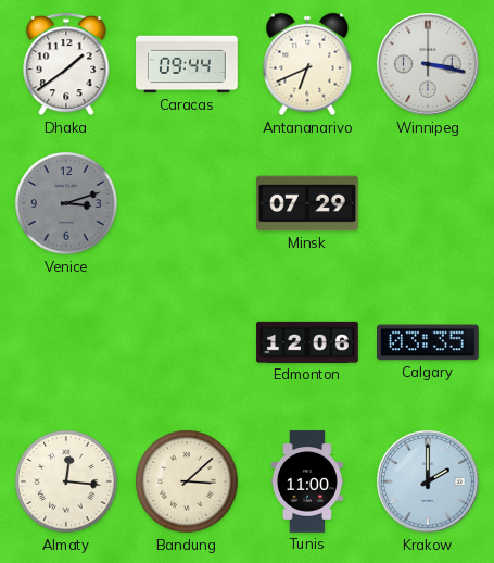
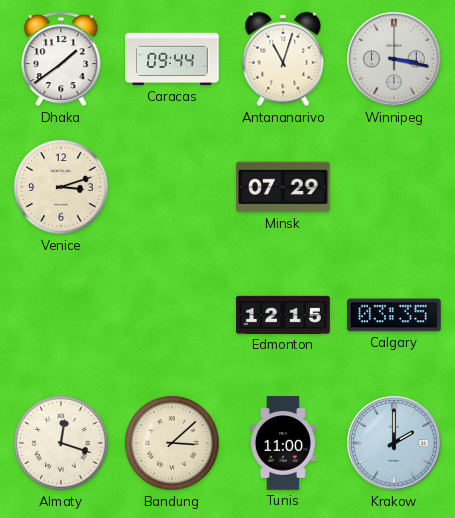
Antananarivo: 6:41 -> 11:03 (283, 59)
Venice dial: grey -> cream (61, 187)
Edmonton: 12:06 -> 12:15 (283, 315)
Almaty: 12:16 -> 12:18 (61, 443)
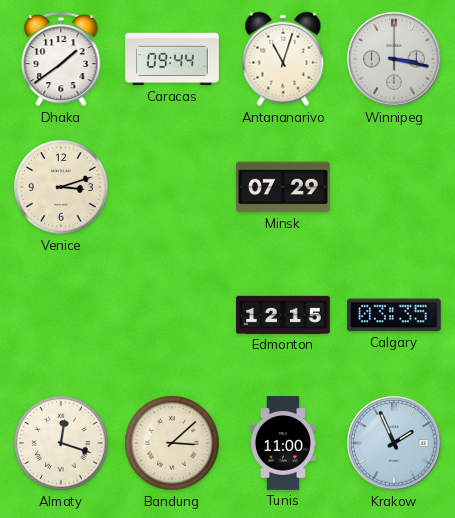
Krakow: 2:00 -> 1:56 (394, 443)
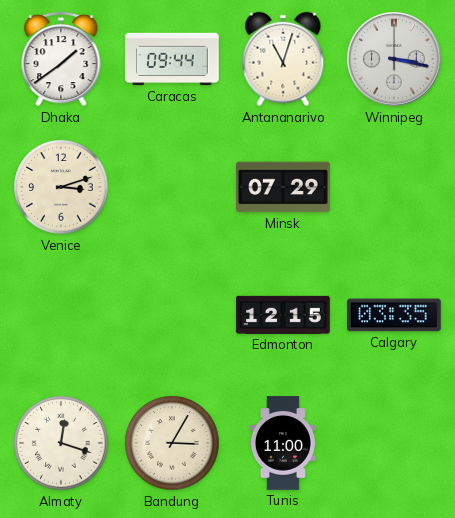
Bandung: 3:08 -> 3:05 (172, 443)
Krakow: 1:56 -> none (394, 443)
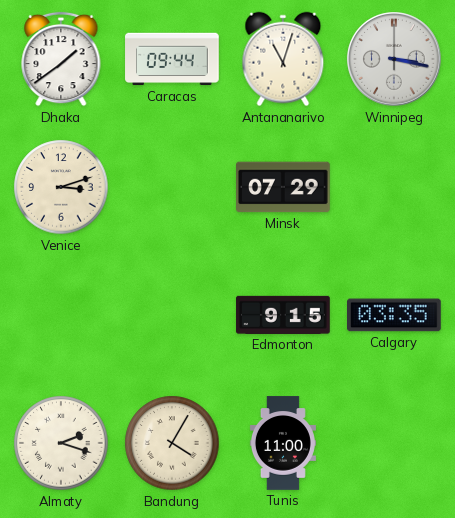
Edmonton: 12:15 -> 9:15 (283, 315)
Almaty: 12:18 -> 2:18 (61, 443)
Bandung: 3:05 -> 4:05 (172, 443)
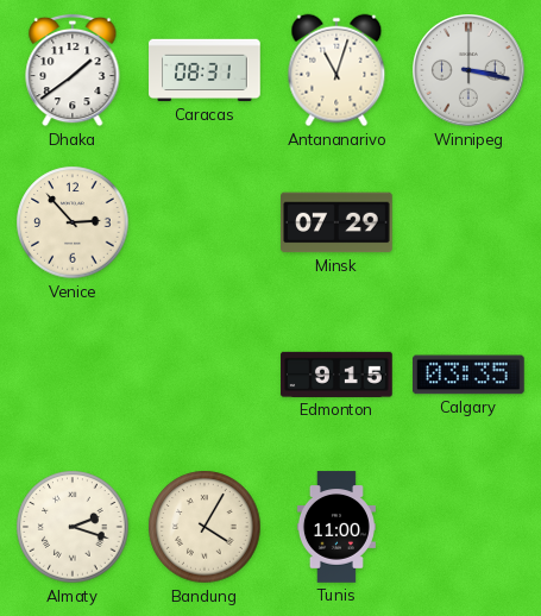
Caracas: 09:44 -> 08:31 (205, 70)
Venice: 3:12 -> 2:53 (73, 222)
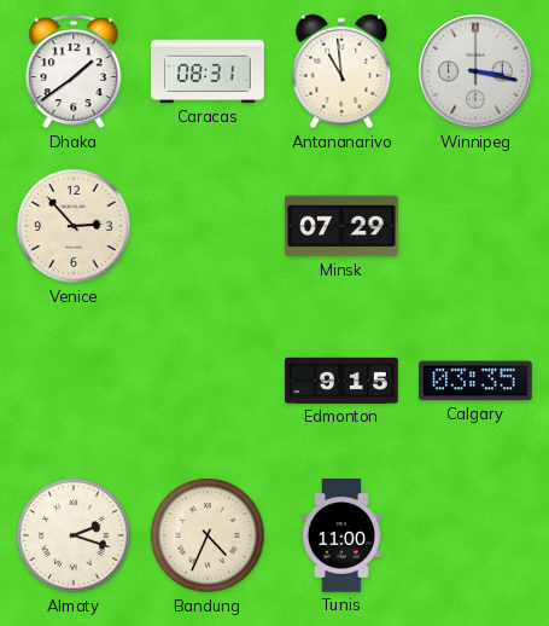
Antananarivo: 11:03 -> 10:59 (341, 71)
Bandung: 4:05 -> 4:34 (208, 535)
